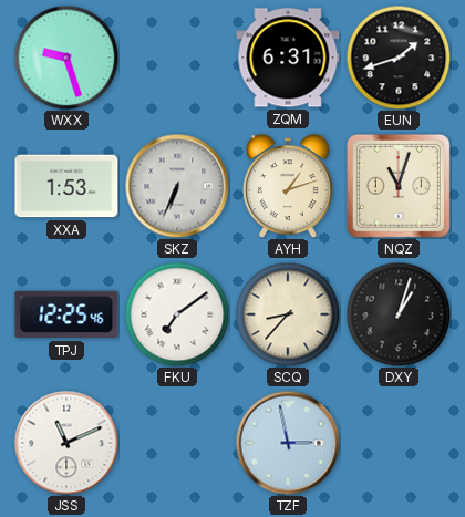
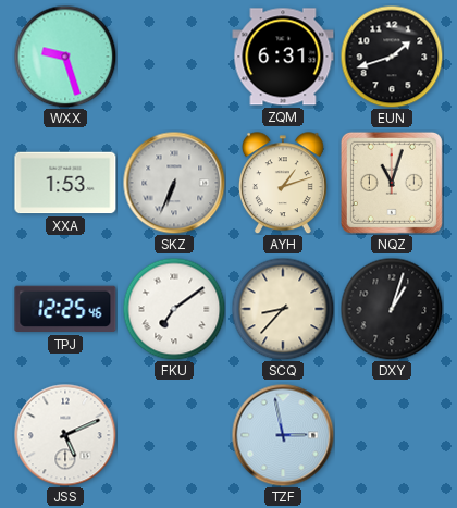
JSS: 11:11 -> 5:11 (65, 435)
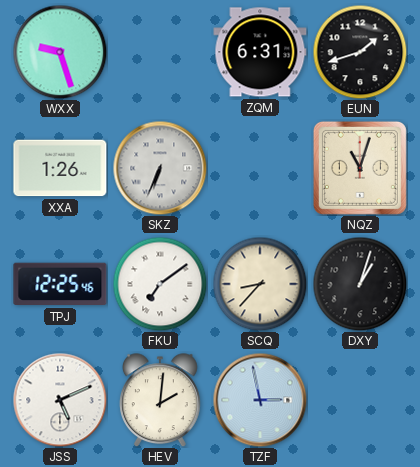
XXA: 1:53 -> 1:26 (60, 168)
AYH: 1:12 -> none (283, 183)
HEV: none -> 2:01 (160, 400)
